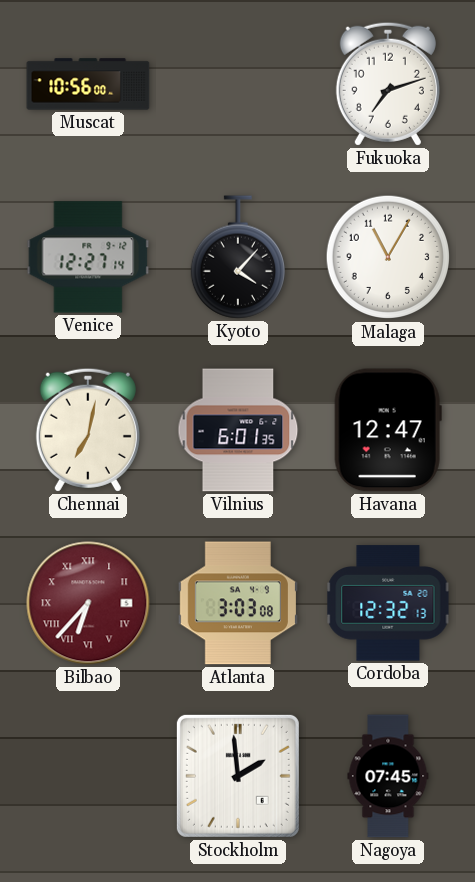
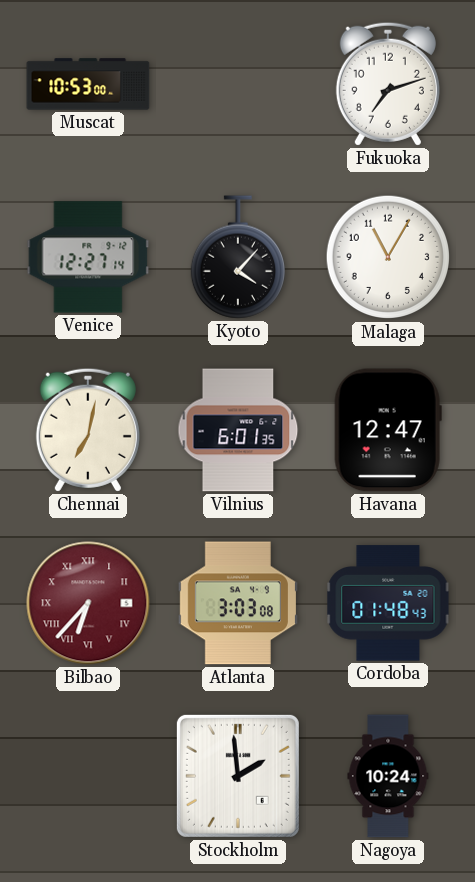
Muscat: 10:56 -> 10:53 (88, 84)
Cordoba: 12:32 -> 01:48 (388, 603)
Nagoya: 07:45 -> 10:24 (388, 776)
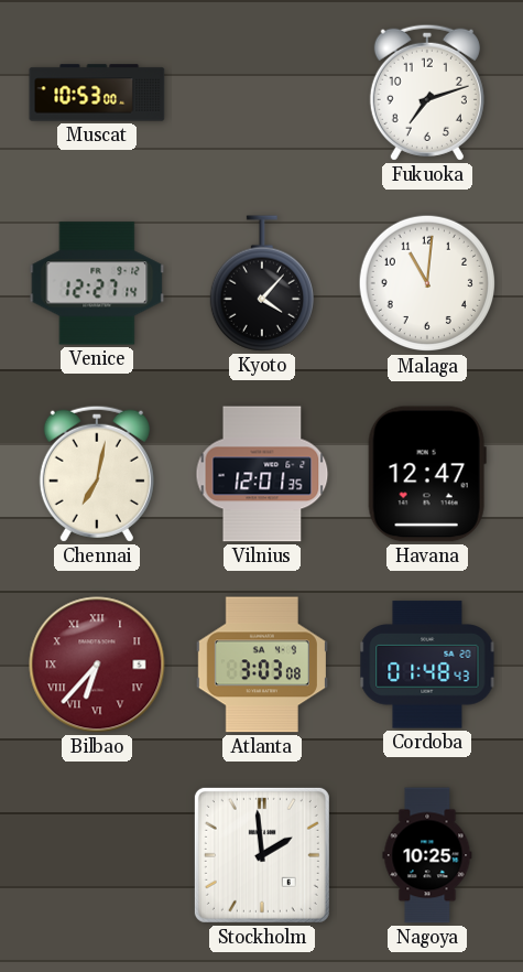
Malaga: 11:05 -> 11:01 (427, 283)
Vilnius: 6:01 -> 12:01 (262, 474)
Nagoya: 10:24 -> 10:25 (427, 855)
